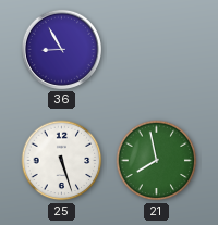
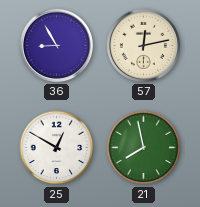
57: none -> 12:13 (143, 45)
25: 5:27 -> 12:50 (57, 148)
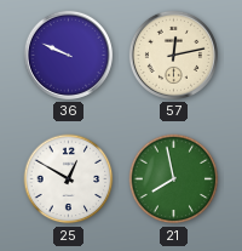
36: 8:55 -> 9:49 (68, 55)
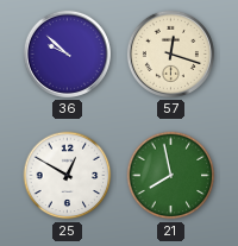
36: 9:49 -> 9:52 (67, 53)
57: 12:13 -> 12:18 (170, 53)
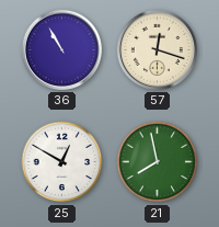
36: 9:52 -> 10:55 (61, 49)
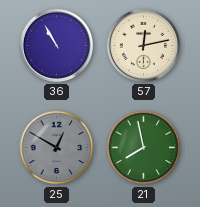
57: 12:18 -> 12:13 (143, 45)
25 dial: white -> grey (57, 148)
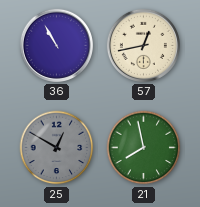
57: 12:13 -> 12:43 (143, 45)
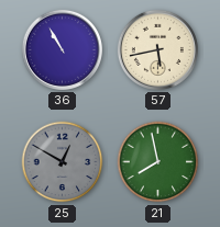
57: 12:43 -> 5:43 (157, 49)
